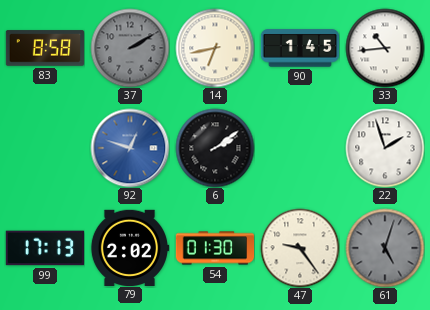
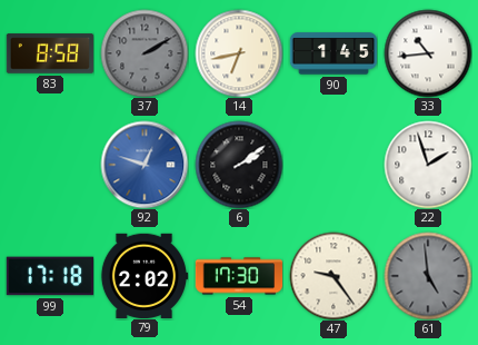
99: 17:13 -> 17:18 (49, 276)
54: 01:30 -> 17:30 (239, 276)
61: 5:03 -> 4:59 (428, 276)
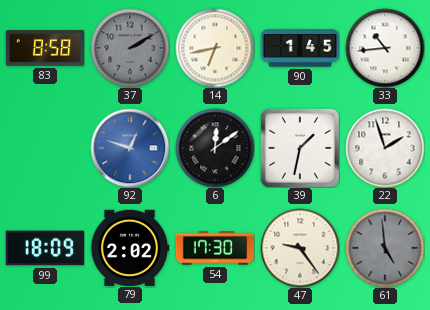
6: 2:09 -> 12:09 (215, 148)
39: none -> 1:32 (300, 148)
99: 17:18 -> 18:09 (44, 248)
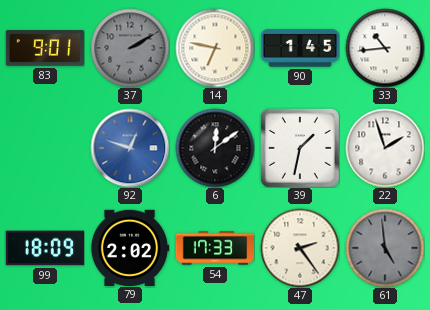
83: 8:58 -> 9:01 (45, 48)
14: 6:43 -> 6:47 (215, 48)
54: 17:30 -> 17:33 (215, 248)
47: 9:24 -> 2:24 (300, 248)
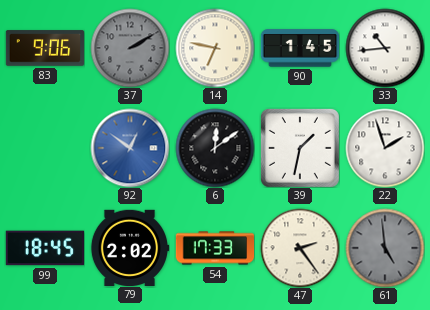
83: 9:01 -> 9:06 (45, 48)
92: 12:48 -> 12:51 (130, 148)
99: 18:09 -> 18:45 (44, 248)
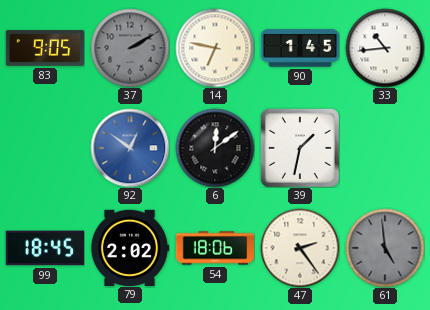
83: 9:06 -> 9:05 (45, 48)
22: 1:57 -> none (385, 148)
54: 17:33 -> 18:06 (215, 248)
